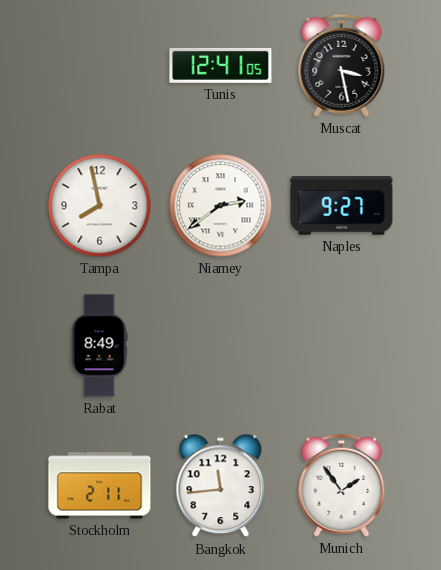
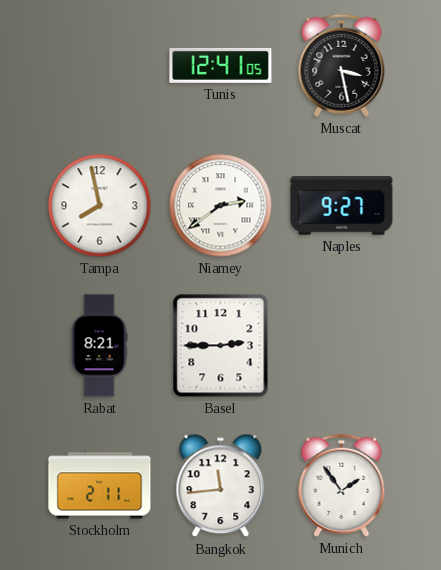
Rabat: 8:49 -> 8:21 (99, 346)
Basel: none -> 2:45 (221, 346)
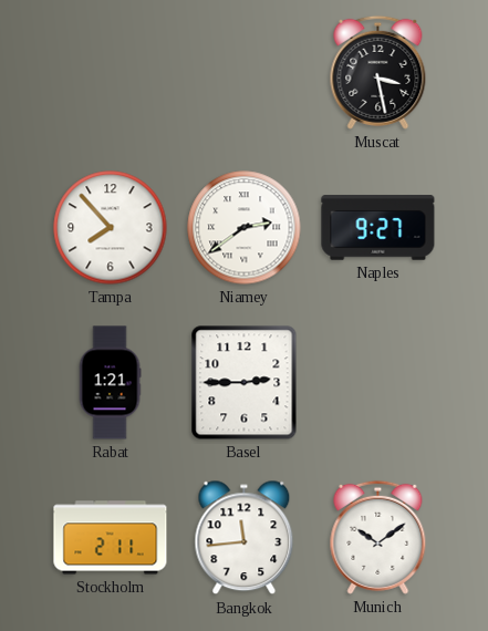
Tunis: 12:41 -> none (221, 65)
Tampa: 7:58 -> 7:53 (111, 228)
Rabat: 8:21 -> 1:21 (110, 383)
Munich: 1:54 -> 10:09 (378, 537)
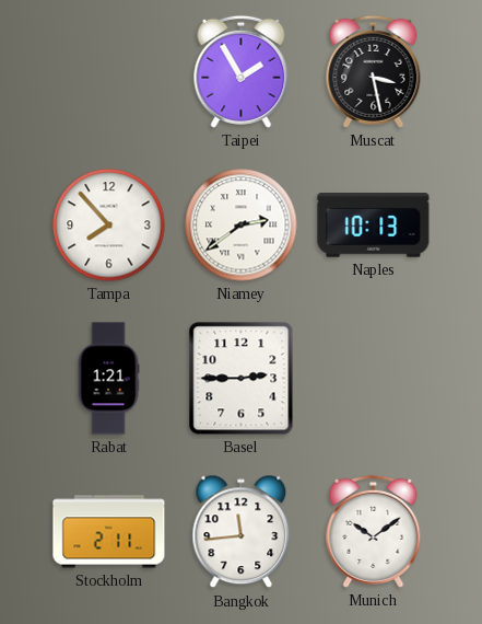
Taipei: none -> 1:55 (242, 71)
Naples: 9:27 -> 10:13 (374, 226)
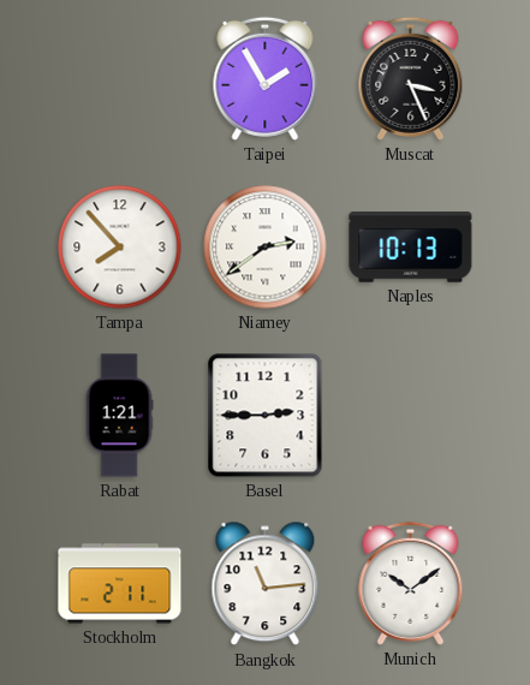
Muscat: 3:28 -> 3:26 (411, 78)
Bangkok: 11:44 -> 11:14 (266, 584)
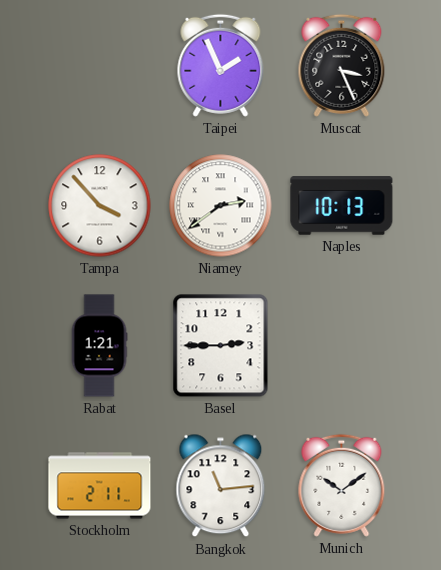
Taipei: 1:55 -> 1:56 (221, 65)
Tampa: 7:53 -> 3:53 (100, 206)
